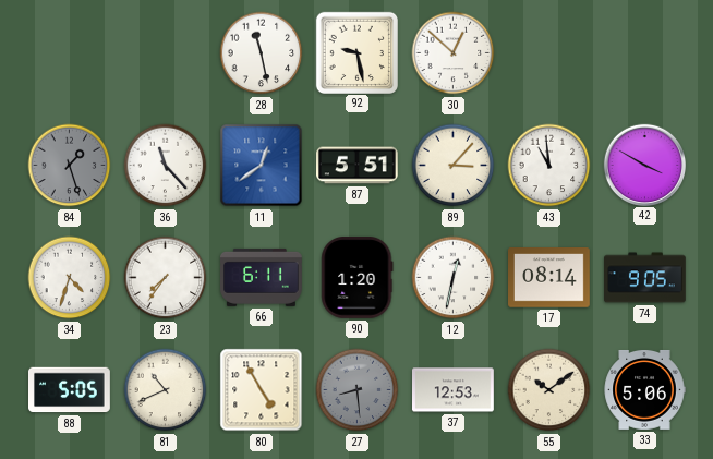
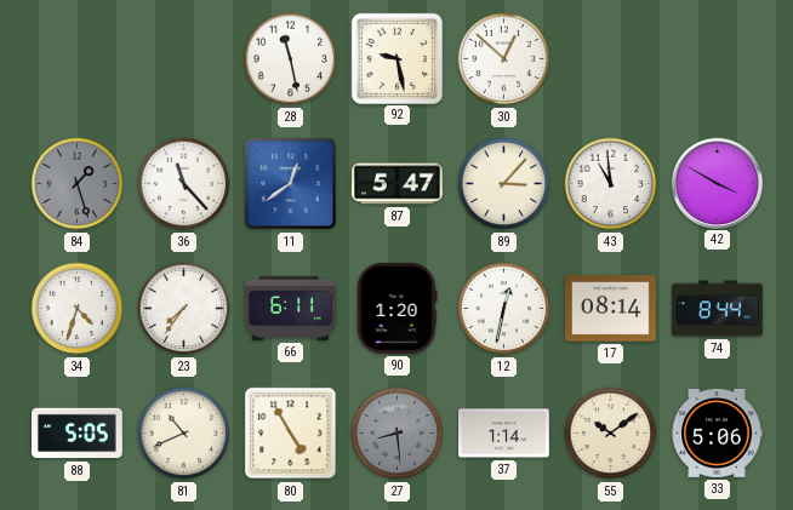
87: 5:51 -> 5:47 (398, 184)
74: 9:05 -> 8:44 (718, 309)
37: 12:53 -> 1:14 (504, 434)
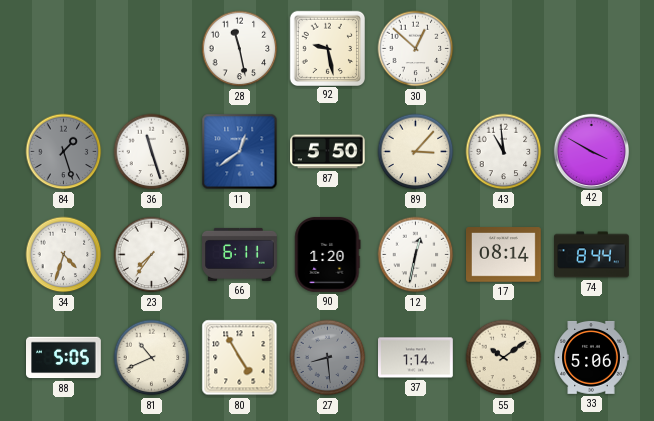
36: 11:23 -> 11:27 (152, 152)
87: 5:47 -> 5:50 (328, 152)
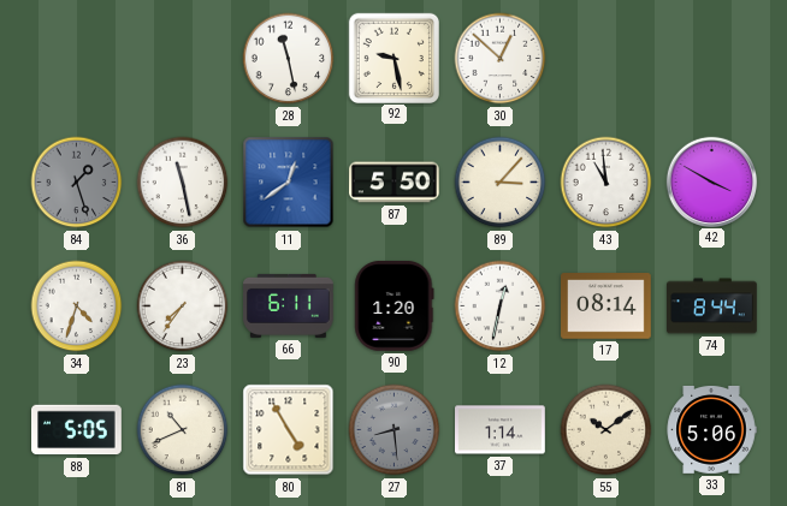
36: 11:27 -> 11:28 (183, 183)
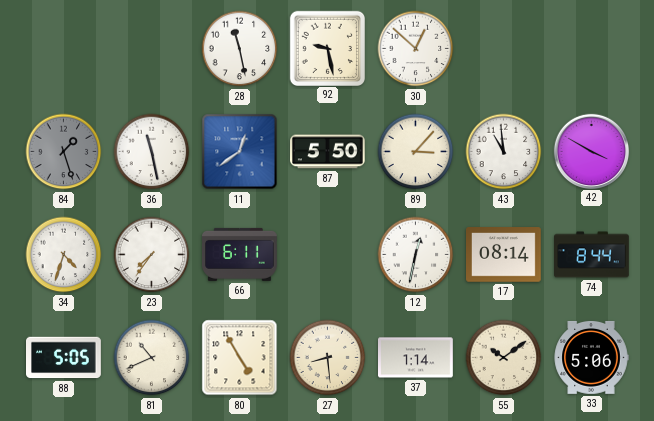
90: 1:20 -> none (395, 305)
27 dial: grey -> cream (328, 358)
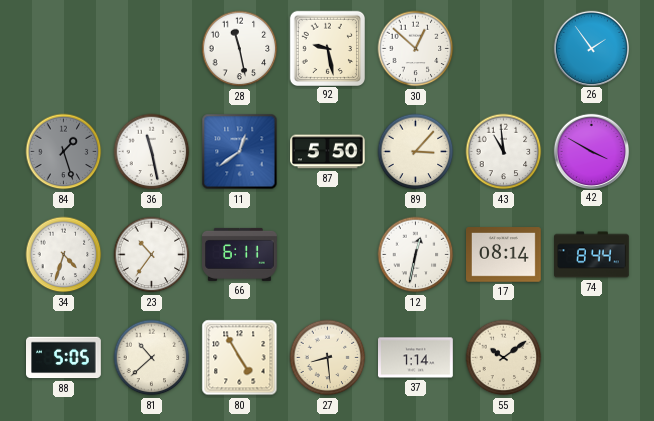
26: none -> 1:54 (591, 48)
23: 7:36 -> 10:36 (152, 255)
81: 10:41 -> 10:38 (152, 358)
33: 5:06 -> none (591, 357)
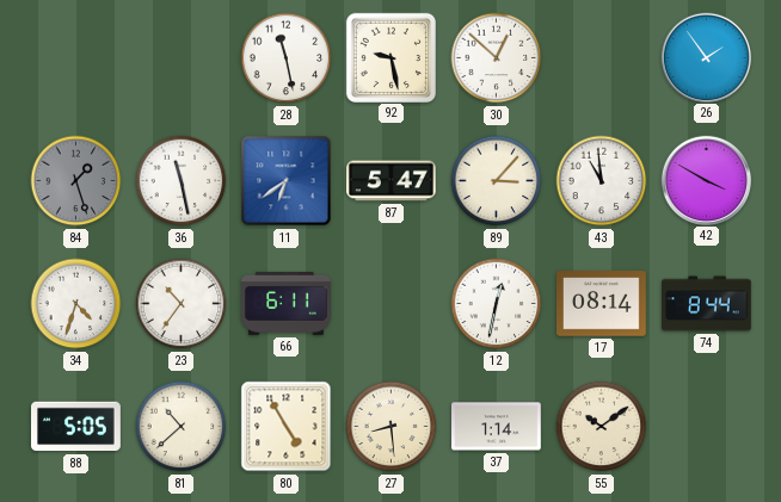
11: 12:39 -> 6:39 (287, 181)
87: 5:50 -> 5:47 (392, 181)
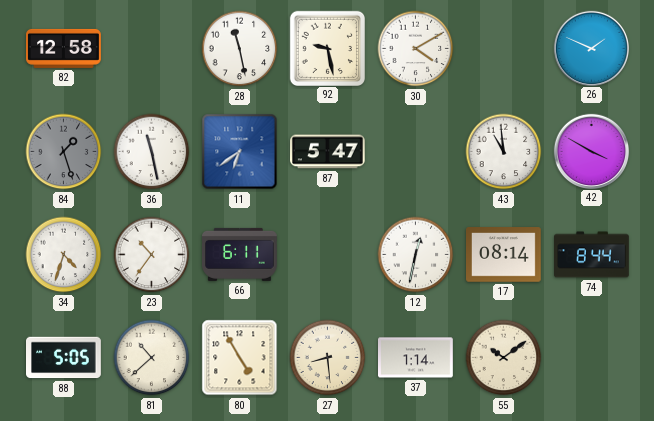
82: none -> 12:58 (64, 48)
30: 12:52 -> 4:10 (416, 49)
26: 1:54 -> 1:49 (591, 48)
89: 3:07 -> none (497, 181)
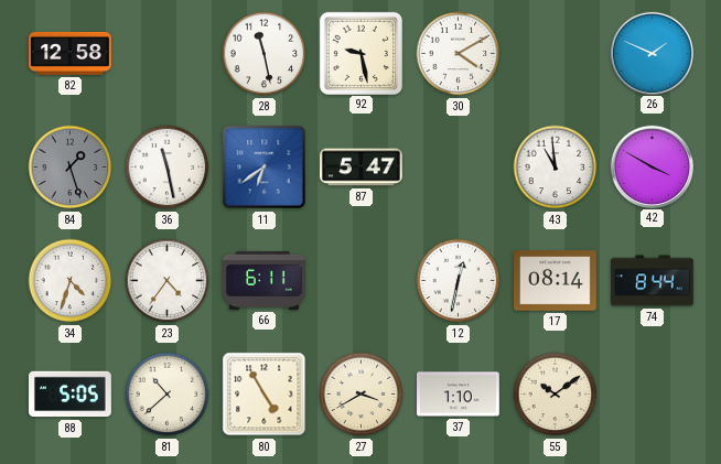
23: 10:36 -> 4:36 (168, 281)
27: 8:29 -> 3:40 (362, 395)
37: 1:14 -> 1:10 (459, 395)
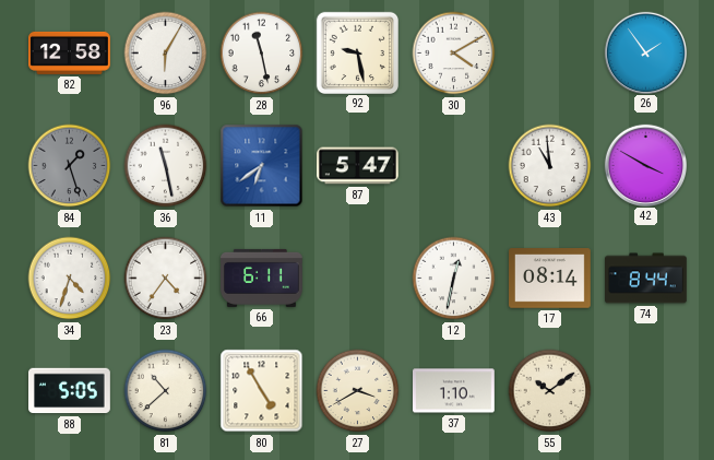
96: none -> 6:05 (166, 54)
26: 1:49 -> 1:54 (645, 52)
